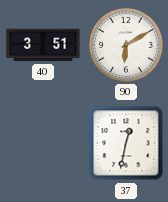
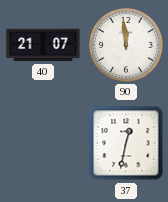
40: 3:51 -> 21:07 (43, 45)
90: 6:10 -> 11:59 (126, 45)
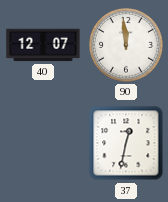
40: 21:07 -> 12:07 (43, 45)
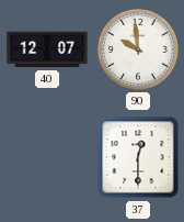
90: 11:59 -> 9:59 (138, 49)
37: 12:32 -> 12:30 (138, 157)
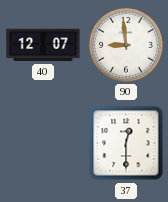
90: 9:59 -> 8:59 (126, 45)
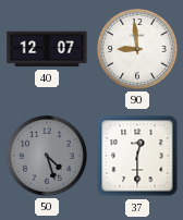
50: none -> 4:27 (47, 156)
